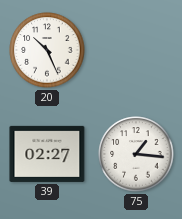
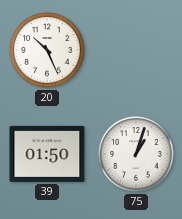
39: 02:27 -> 01:50 (47, 154)
75: 1:16 -> 1:03 (136, 154)
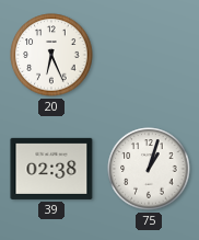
20: 10:26 -> 6:26 (51, 55)
39: 01:50 -> 02:38 (51, 169)
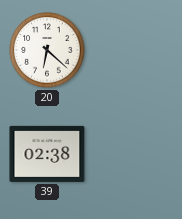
20: 6:26 -> 6:22 (47, 50)
75: 1:03 -> none (149, 169)
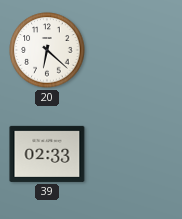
39: 02:38 -> 02:33 (47, 154)
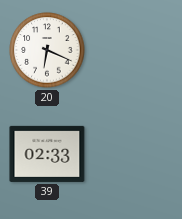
20: 6:22 -> 6:19 (47, 50)
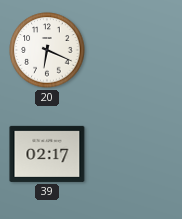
39: 02:33 -> 02:17 (47, 154)
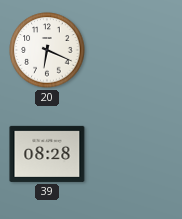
39: 02:17 -> 08:28 (47, 154)
